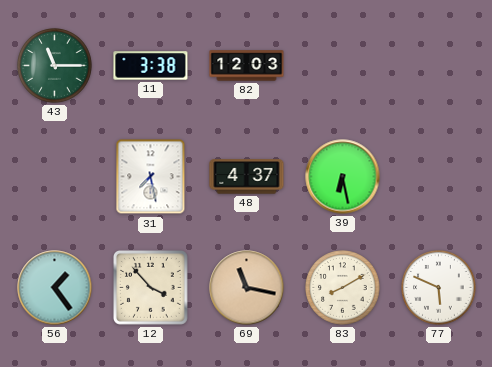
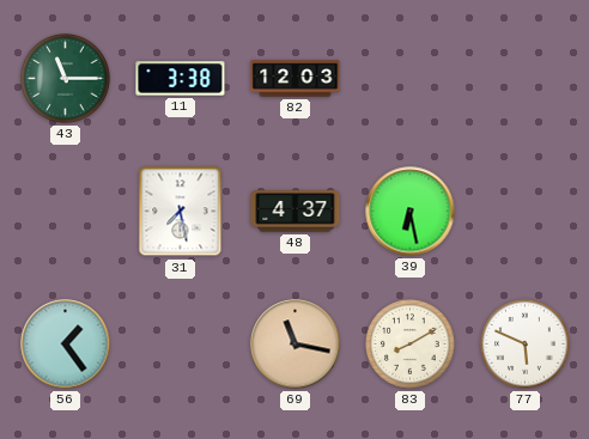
12: 3:53 -> none (150, 287)
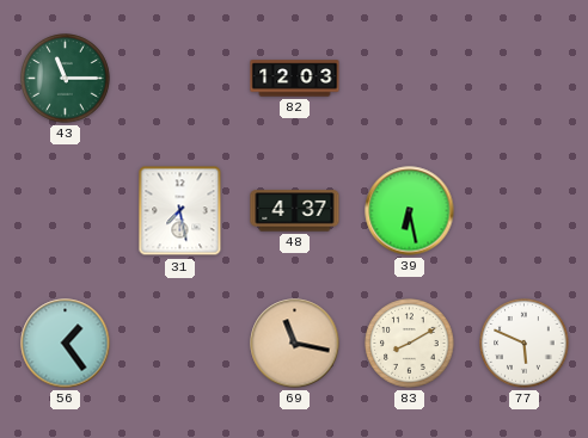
11: 3:38 -> none (181, 79)
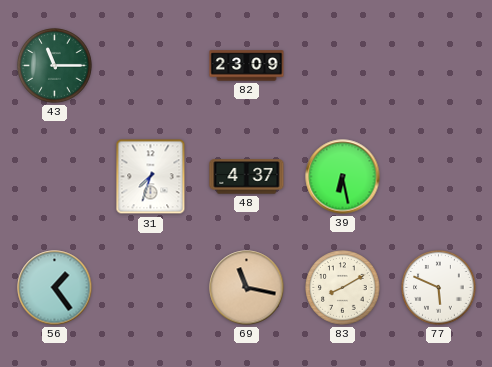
82: 12:03 -> 23:09 (247, 66)
31: 7:28 -> 7:33 (151, 177)
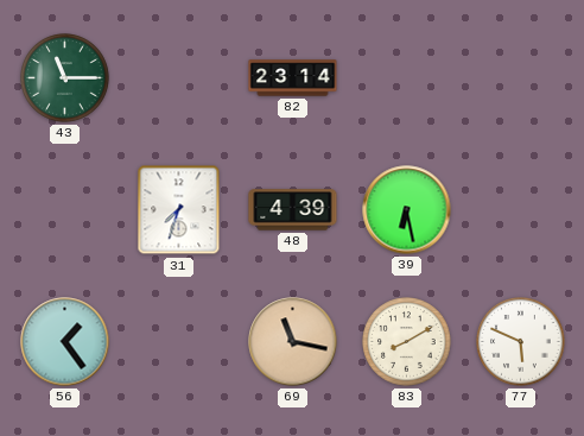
82: 23:09 -> 23:14 (293, 78)
48: 4:37 -> 4:39 (293, 210)
